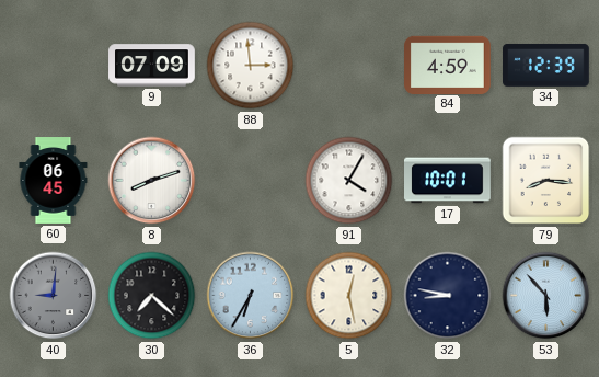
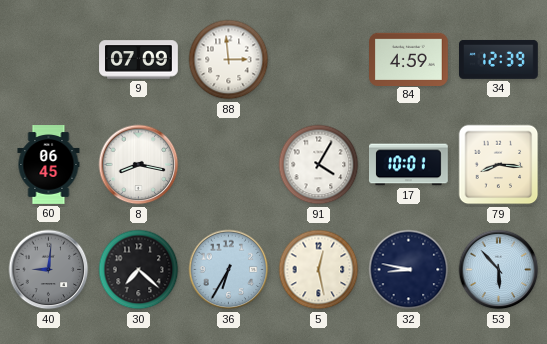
8: 8:12 -> 8:17 (139, 165)
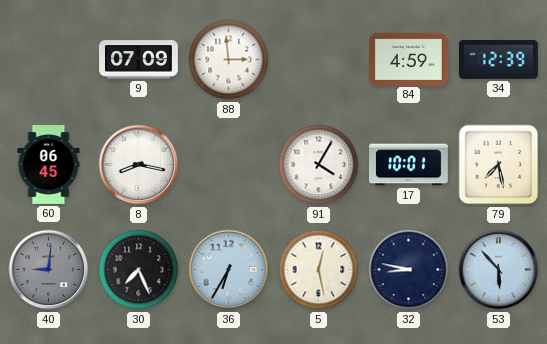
79: 8:16 -> 7:28 (499, 165)
30: 7:22 -> 7:26 (139, 270)
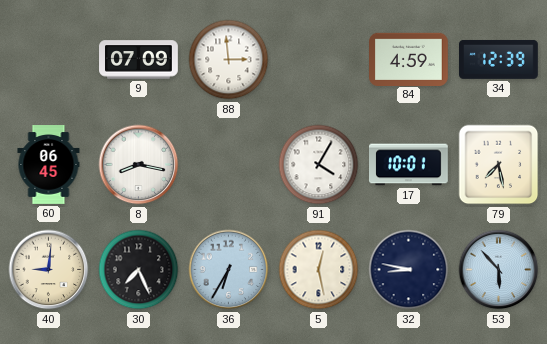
40 dial: grey -> cream (49, 270)
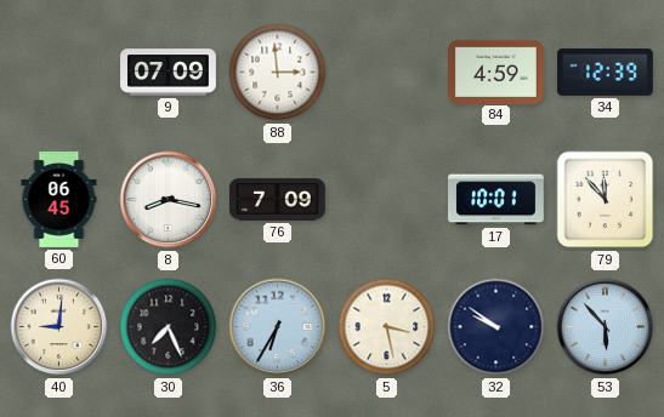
76: none -> 7:09 (278, 200)
91: 4:05 -> none (319, 165)
79: 7:28 -> 11:53 (606, 200)
5: 12:28 -> 3:28 (387, 327)
32: 8:47 -> 9:51 (496, 327)
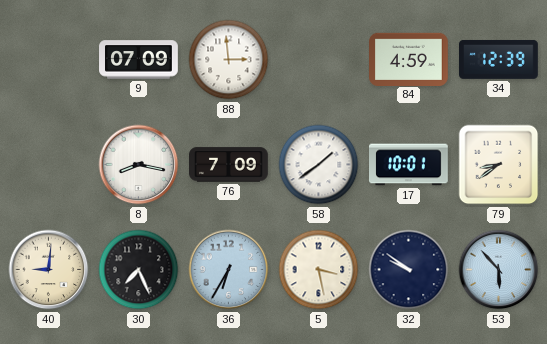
60: 06:45 -> none (59, 200)
58: none -> 1:39 (319, 165)
79: 11:53 -> 8:39 (499, 165)
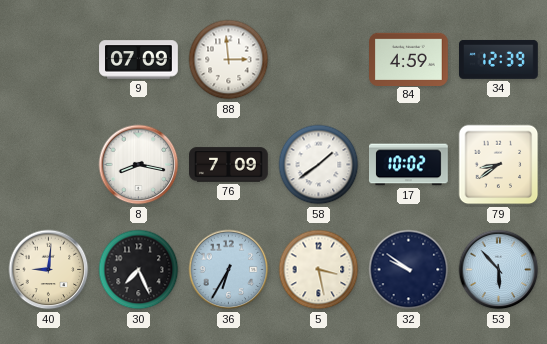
17: 10:01 -> 10:02 (409, 165)
